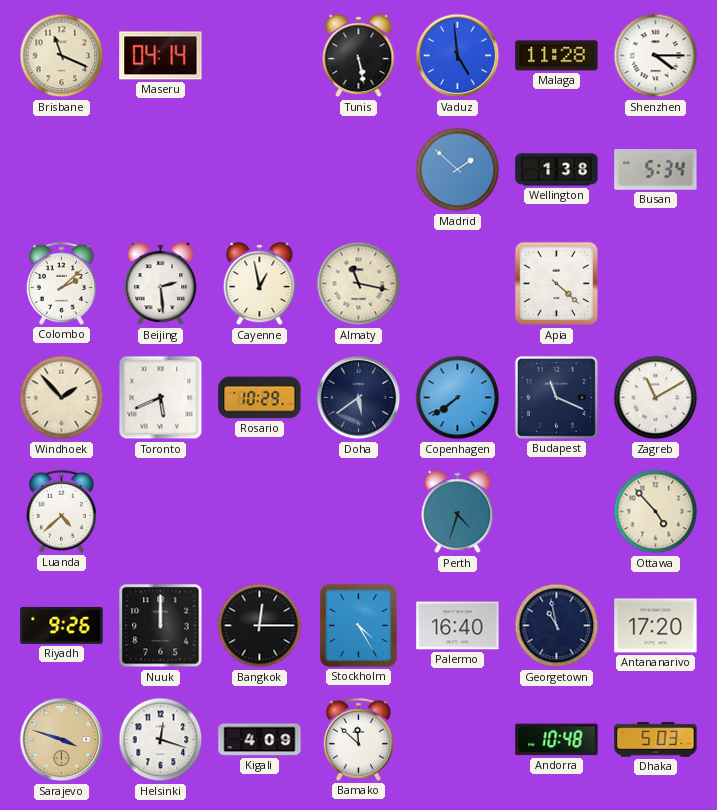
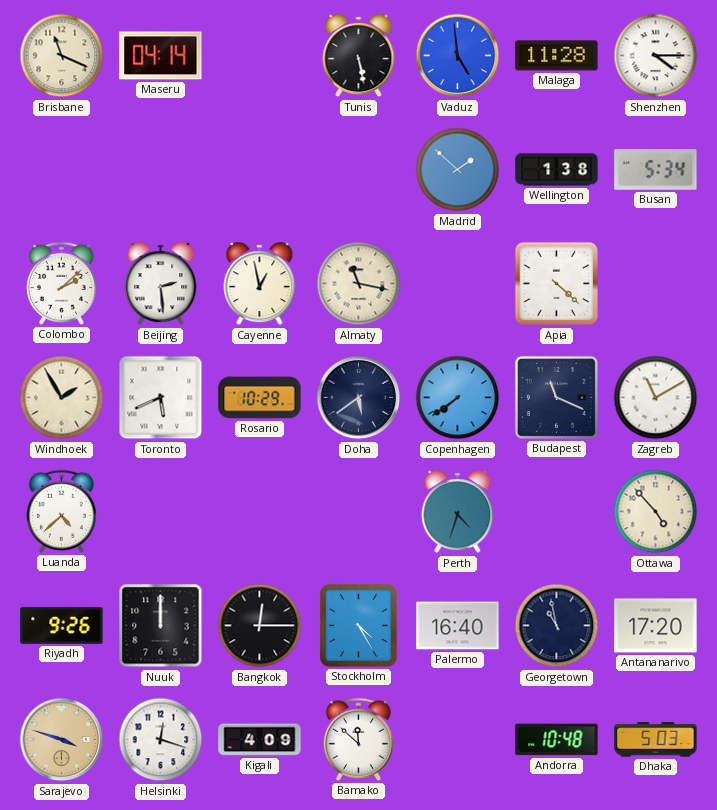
Windhoek: 1:53 -> 1:55 (62, 398)
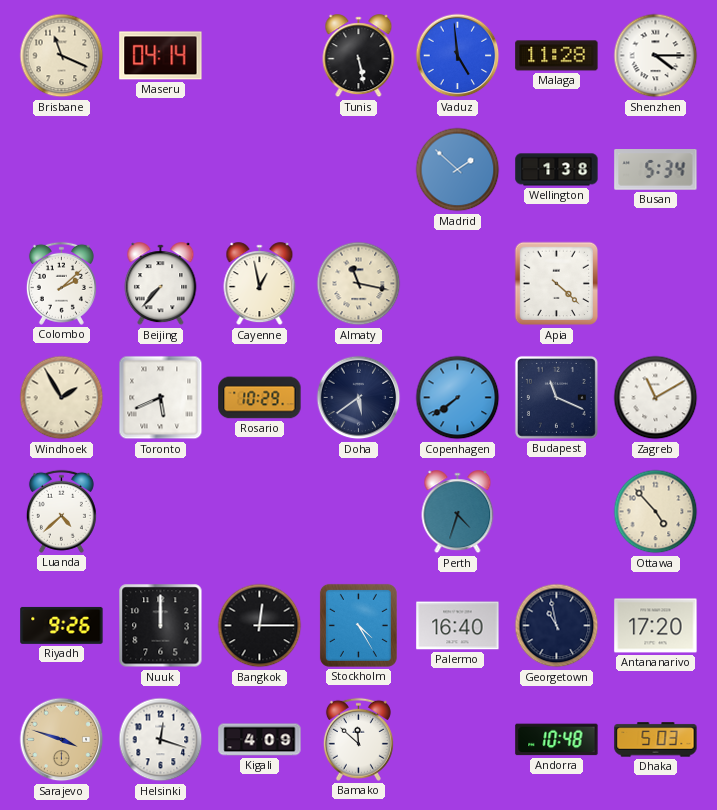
Beijing: 2:29 -> 7:37 (161, 284)
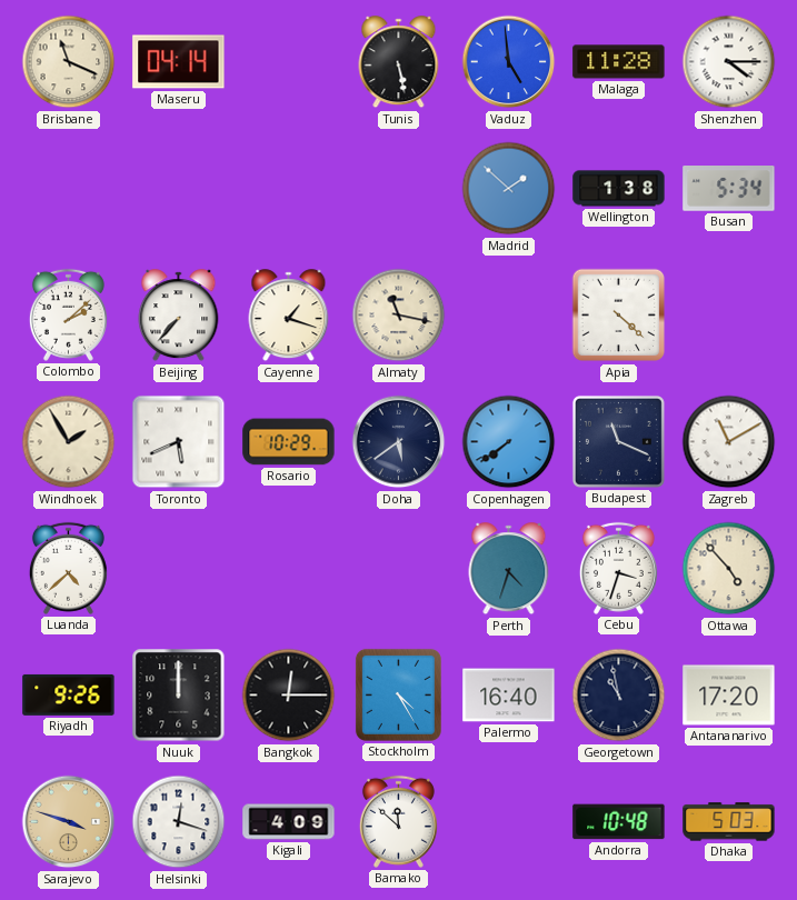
Cayenne: 12:58 -> 1:18 (289, 316)
Cebu: none -> 3:33 (618, 568)
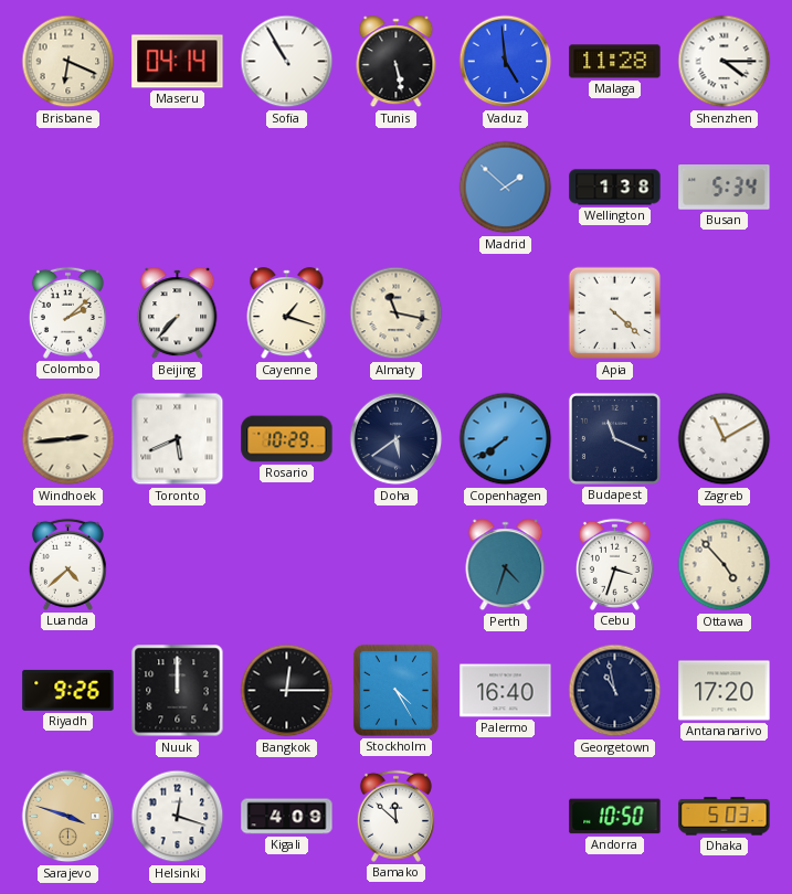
Brisbane: 11:19 -> 6:19 (68, 62)
Sofia: none -> 10:55 (287, 62)
Windhoek: 1:55 -> 2:44 (68, 439)
Andorra: 10:48 -> 10:50 (615, 817)
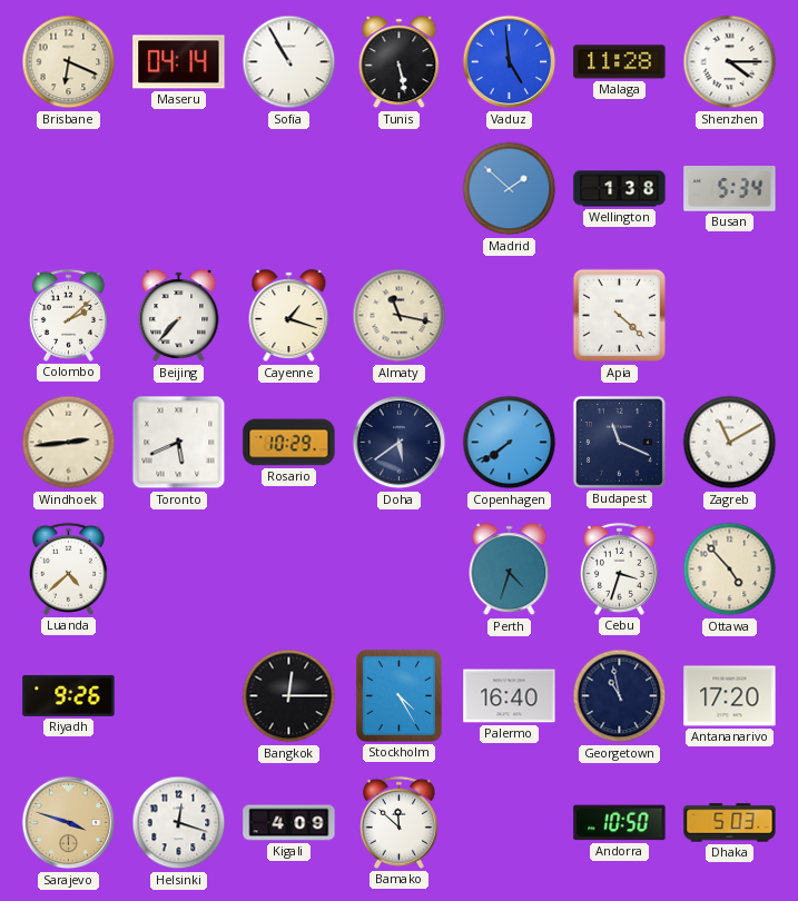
Nuuk: 12:00 -> none (178, 691)
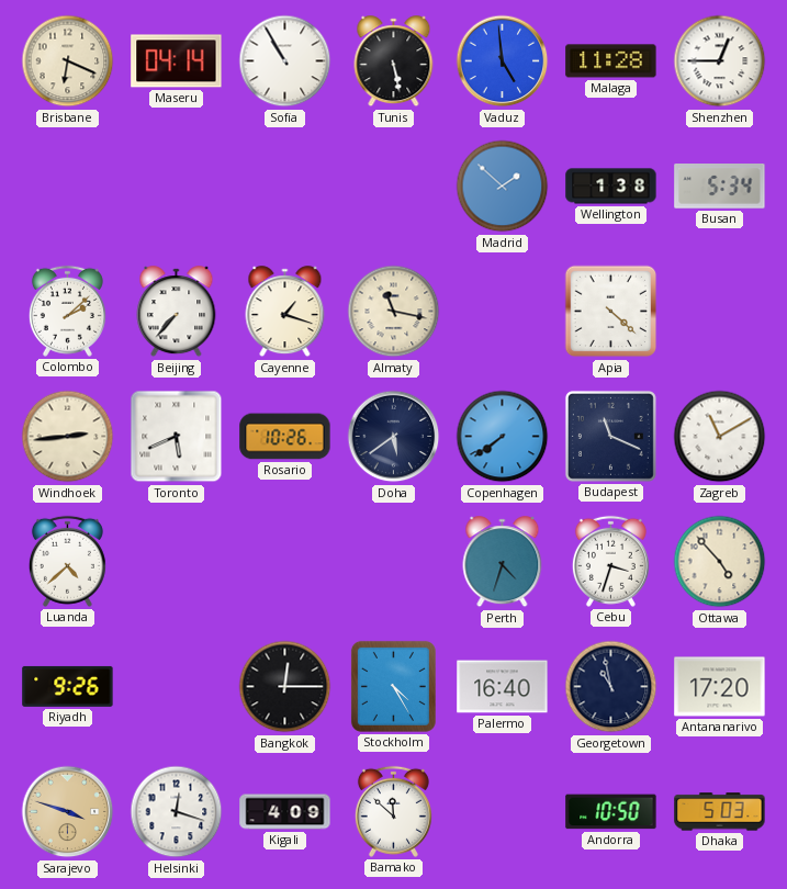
Shenzhen: 4:15 -> 12:45 (720, 61)
Rosario: 10:29 -> 10:26 (285, 437)
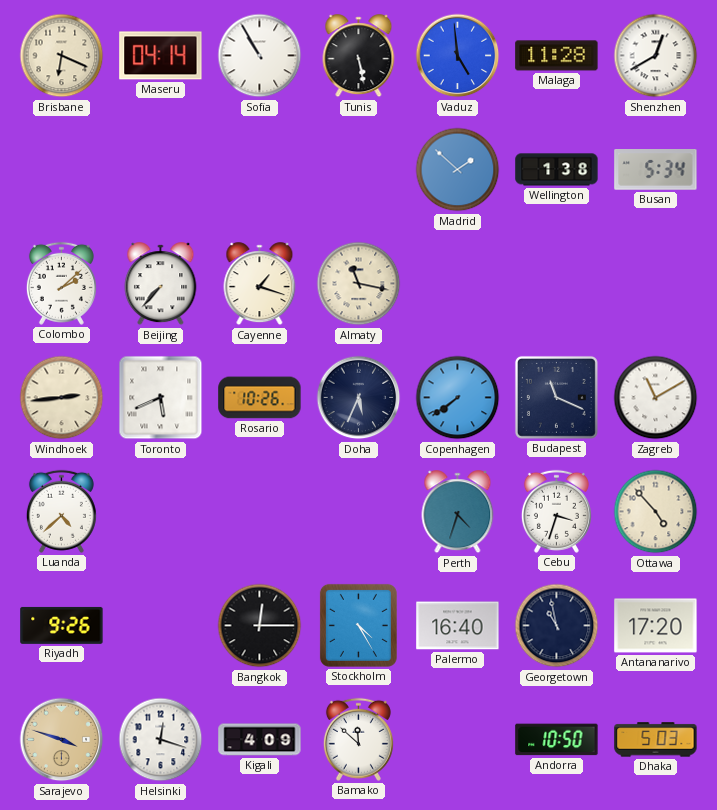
Shenzhen: 12:45 -> 12:40 (656, 56)
Apia: 4:22 -> none (611, 312)
Doha: 5:39 -> 5:34 (359, 398)
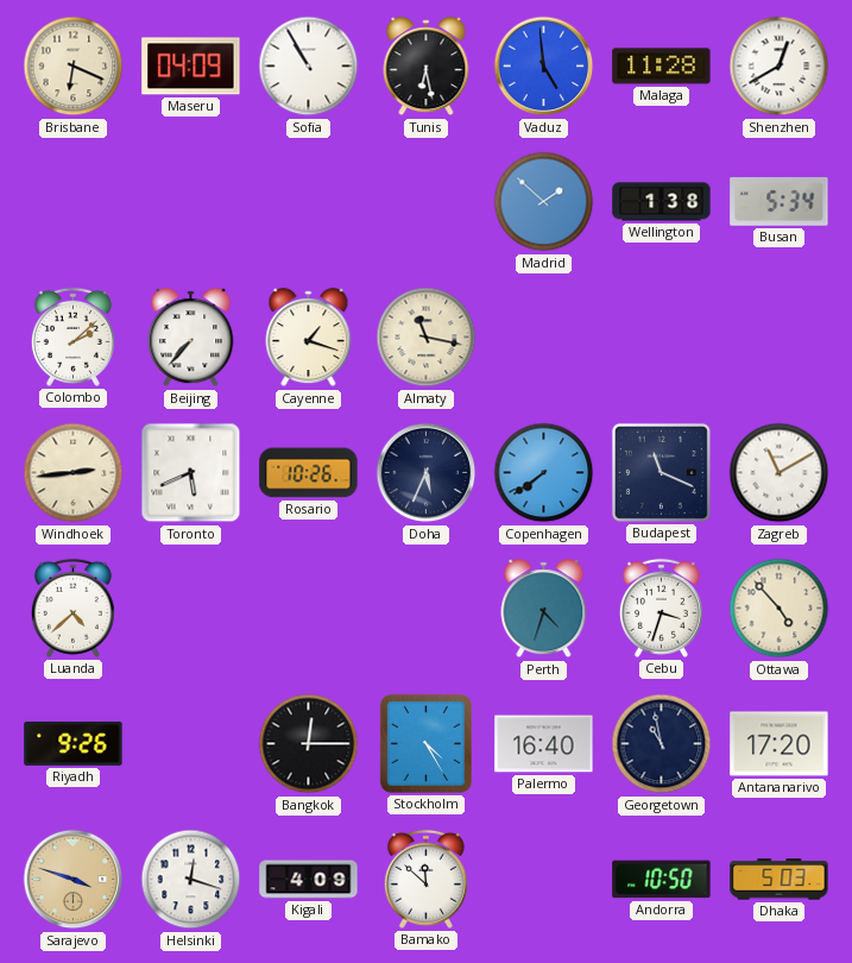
Maseru: 04:14 -> 04:09 (191, 67)
Tunis: 5:28 -> 6:28 (427, 67)
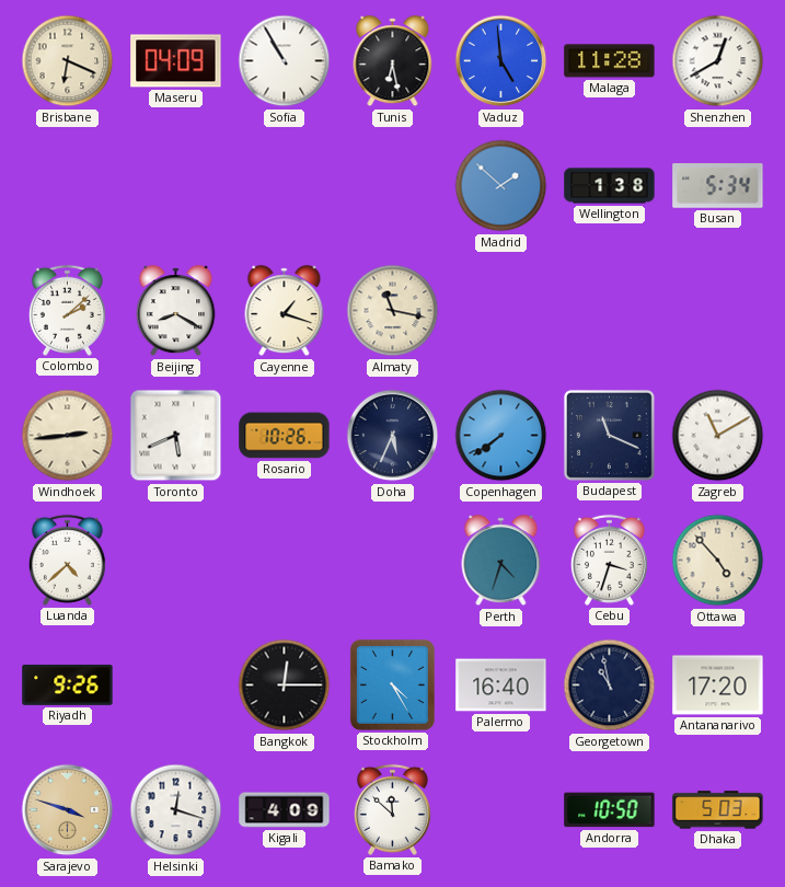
Beijing: 7:37 -> 8:20 (176, 311)
